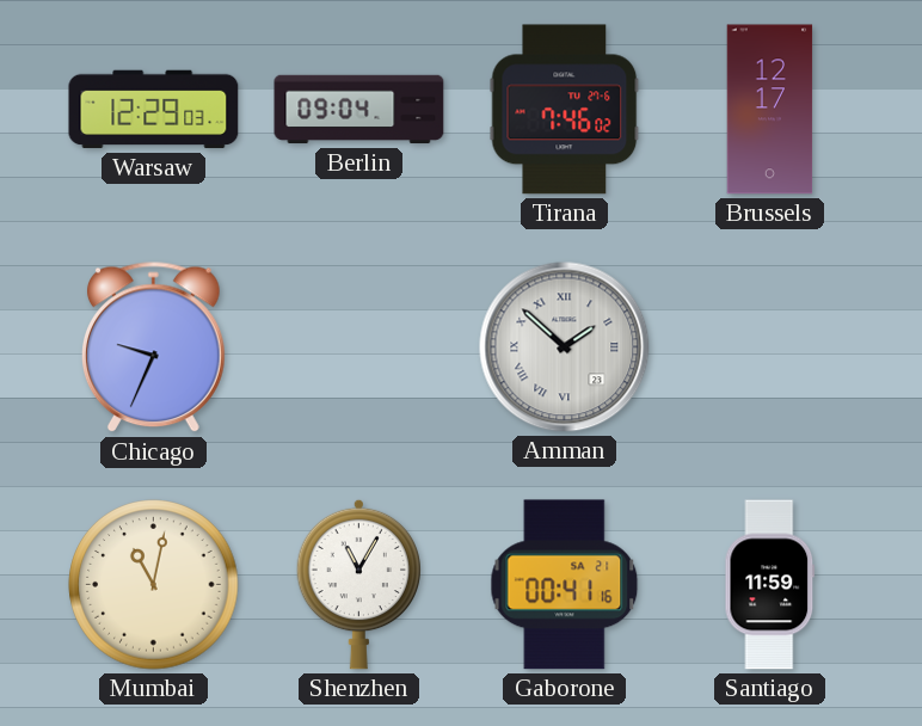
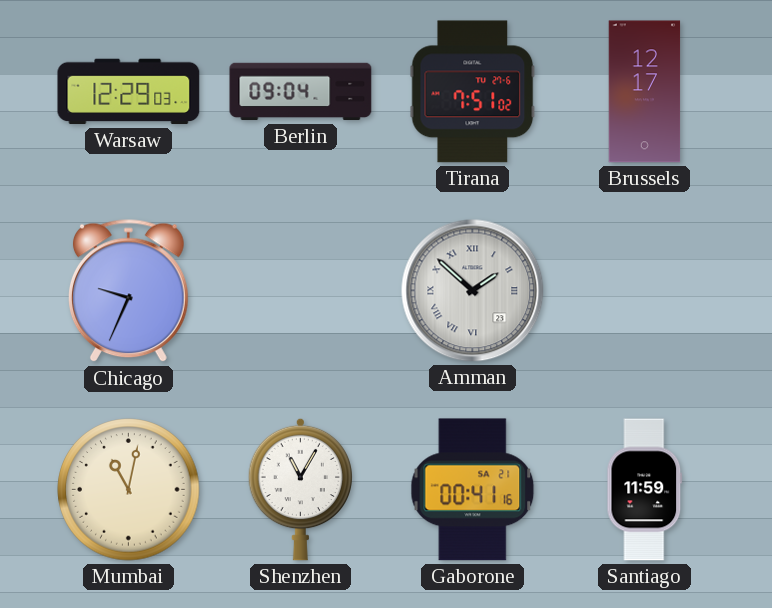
Tirana: 7:46 -> 7:51 (473, 92)
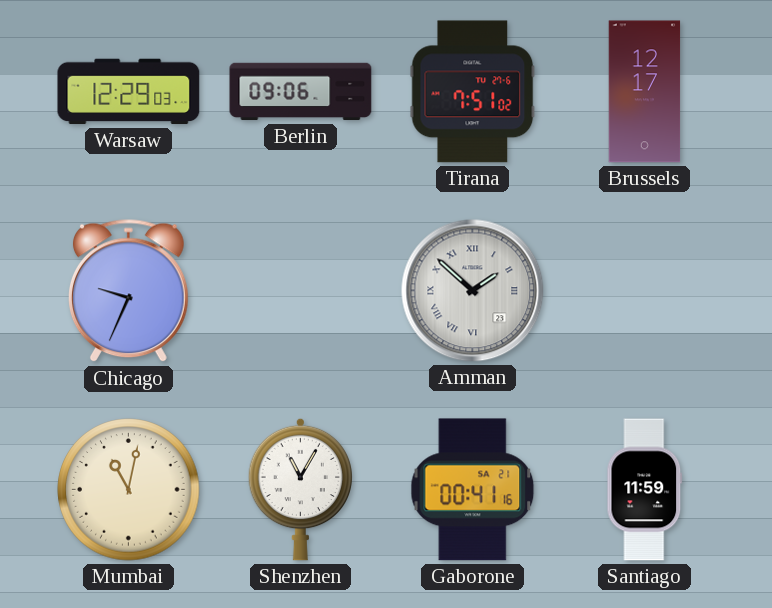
Berlin: 09:04 -> 09:06 (301, 92)
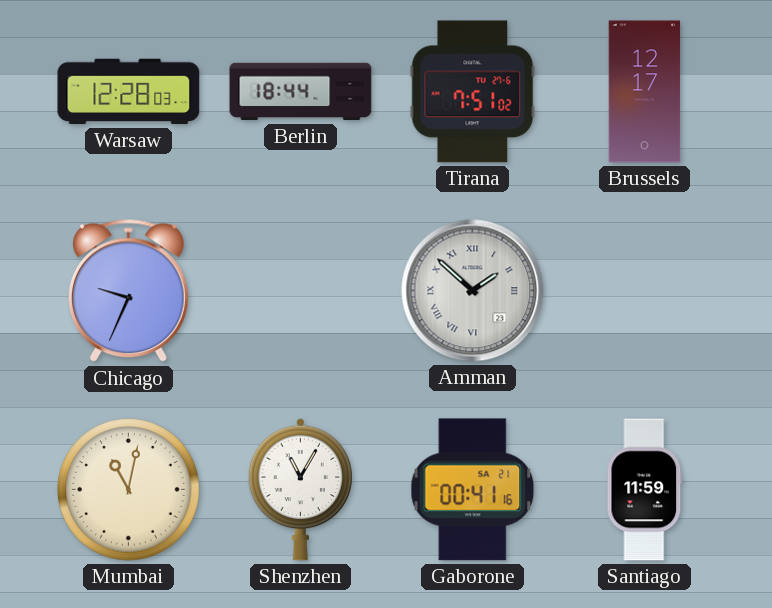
Warsaw: 12:29 -> 12:28 (129, 92)
Berlin: 09:06 -> 18:44 (301, 92)
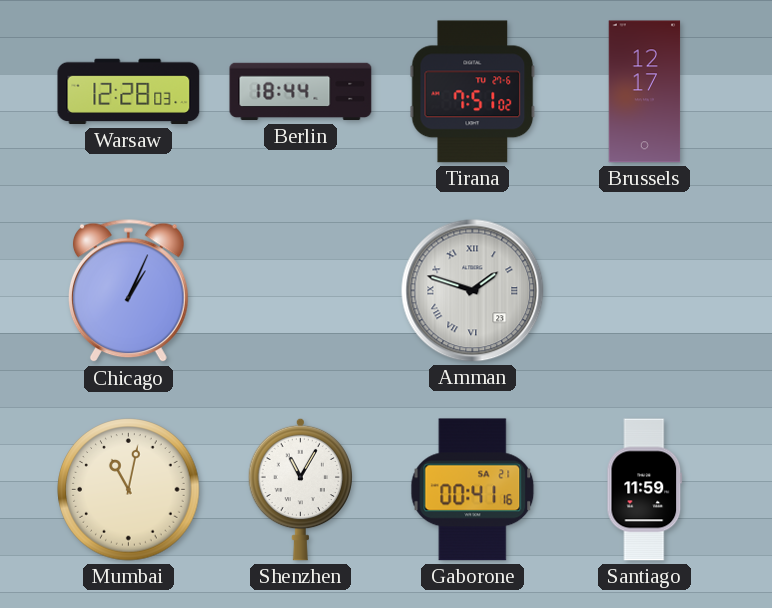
Chicago: 9:34 -> 1:04 (128, 291)
Amman: 1:52 -> 1:48 (473, 291)
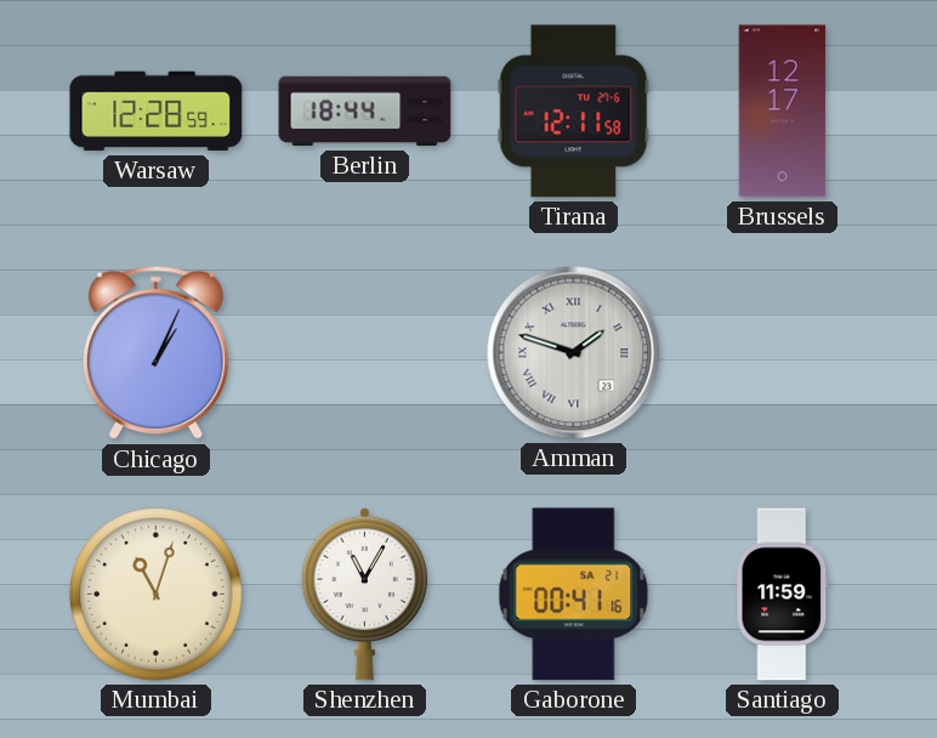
Warsaw: 12:28:03 -> 12:28:59 (157, 112)
Tirana: 7:51 -> 12:11 (574, 112)
Mumbai: 11:02 -> 11:03 (157, 595)
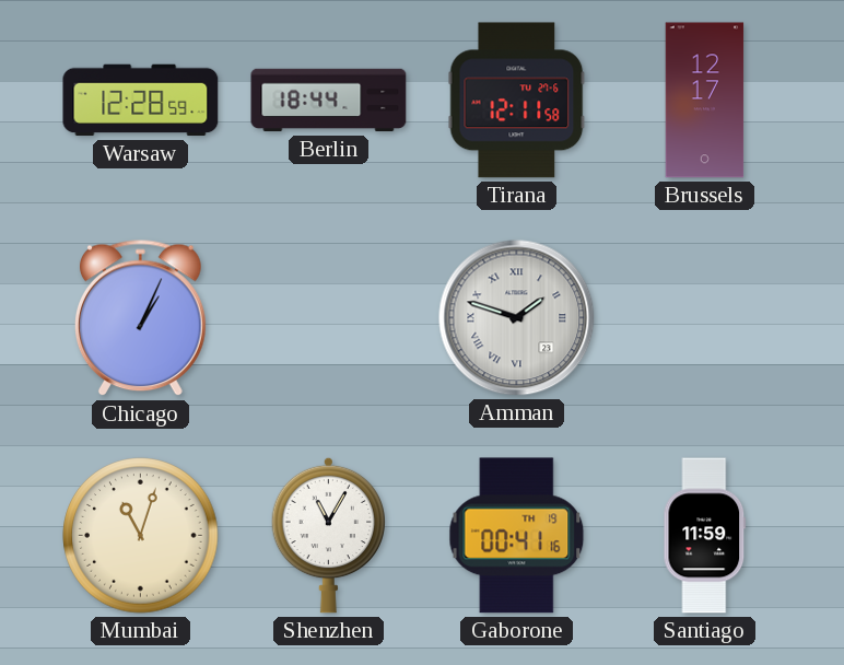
Gaborone date: SA 21 -> TH 19 (517, 536)
